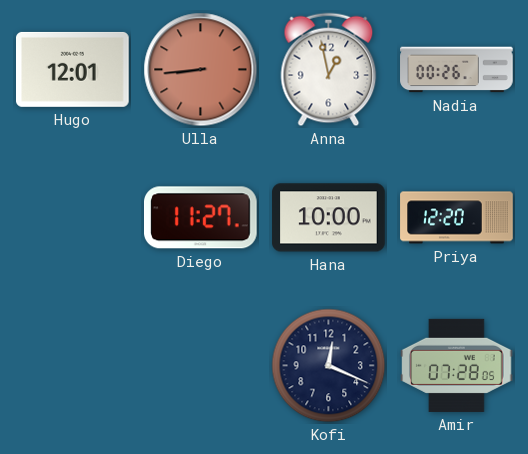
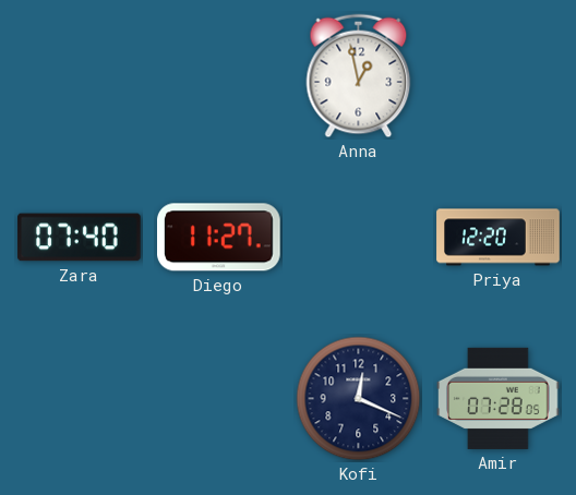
Hugo: 12:01 -> none (73, 69)
Ulla: 8:44 -> none (201, 70)
Nadia: 00:26 -> none (457, 70)
Zara: none -> 07:40 (80, 238)
Hana: 10:00 -> none (329, 218)
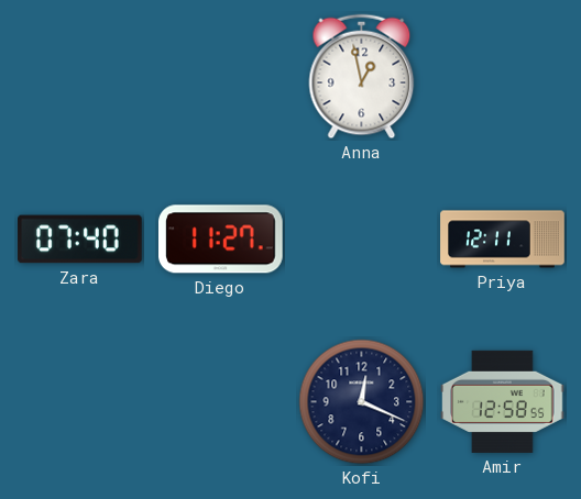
Priya: 12:20 -> 12:11 (503, 240)
Amir: 07:28 -> 12:58 (503, 401)
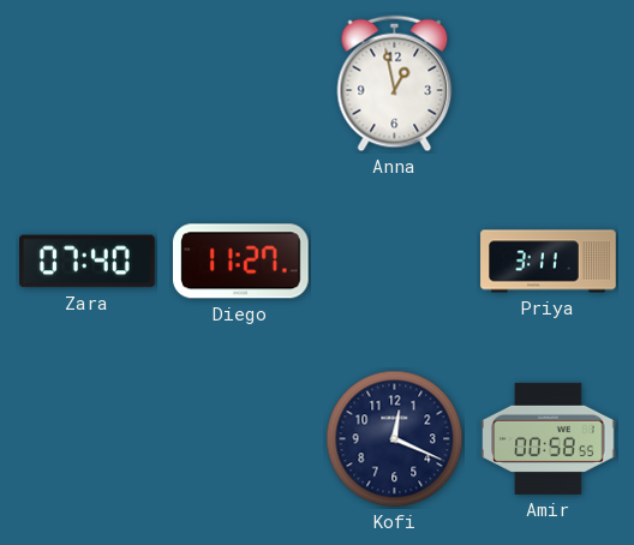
Priya: 12:11 -> 3:11 (549, 262)
Amir: 12:58 -> 00:58 (549, 438)
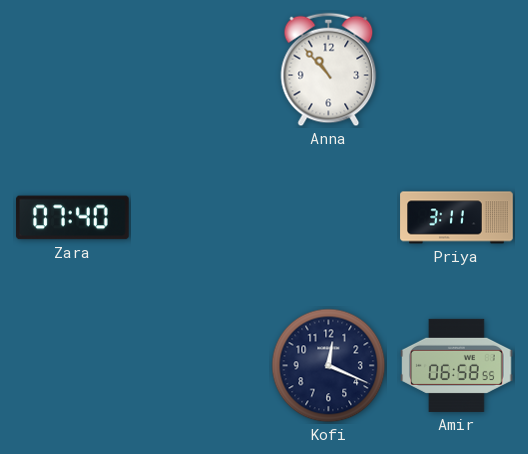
Anna: 12:58 -> 10:53 (329, 70)
Diego: 11:27 -> none (241, 262)
Amir: 00:58 -> 06:58 (457, 365)
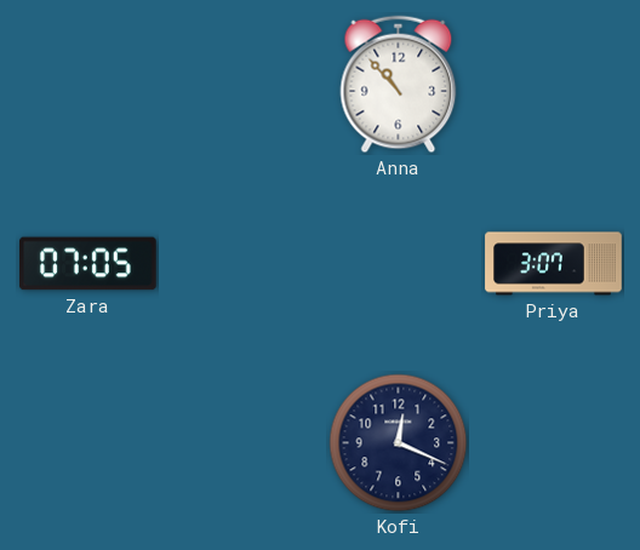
Zara: 07:40 -> 07:05 (88, 264)
Priya: 3:11 -> 3:07 (554, 264)
Amir: 06:58 -> none (457, 365)
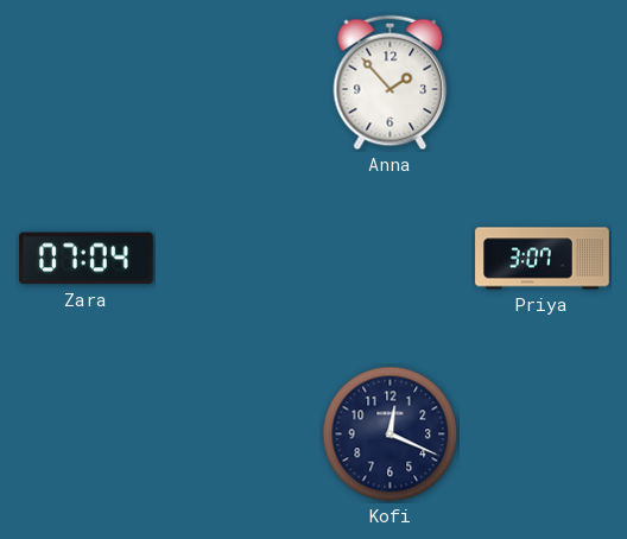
Anna: 10:53 -> 1:53 (391, 83)
Zara: 07:05 -> 07:04 (87, 259)
